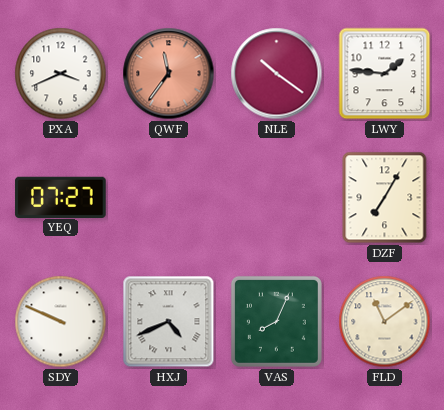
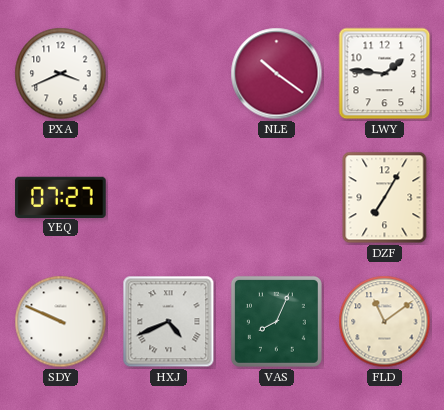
QWF: 11:36 -> none (169, 74)
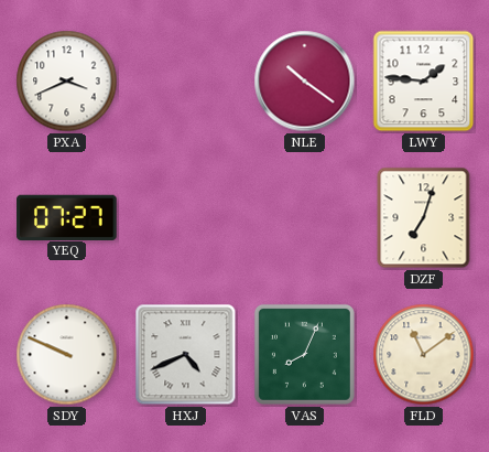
DZF: 7:05 -> 7:03 (424, 218)
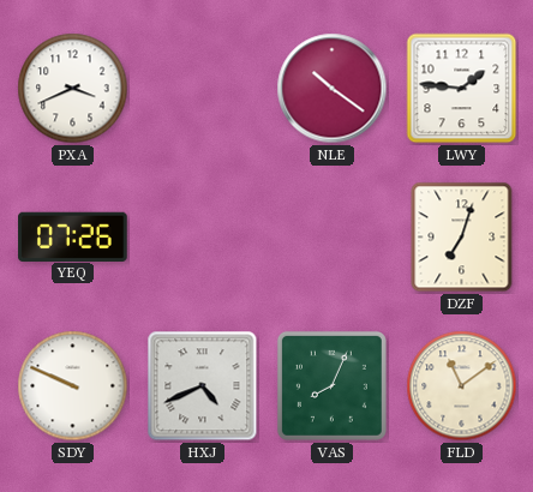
YEQ: 07:27 -> 07:26 (73, 236)
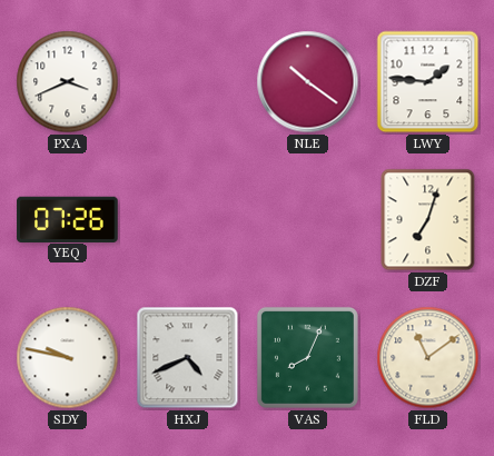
SDY: 9:49 -> 9:47 (68, 358)
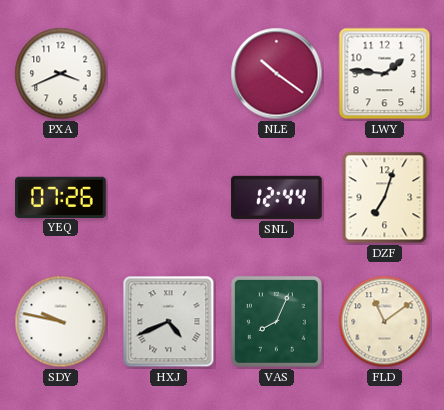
SNL: none -> 12:44 (277, 197)
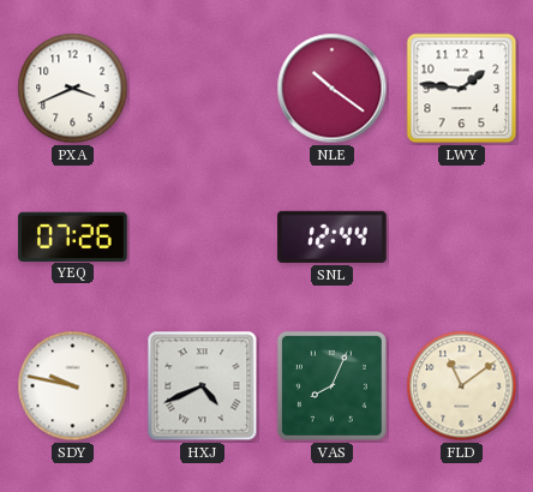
DZF: 7:03 -> none (385, 198)
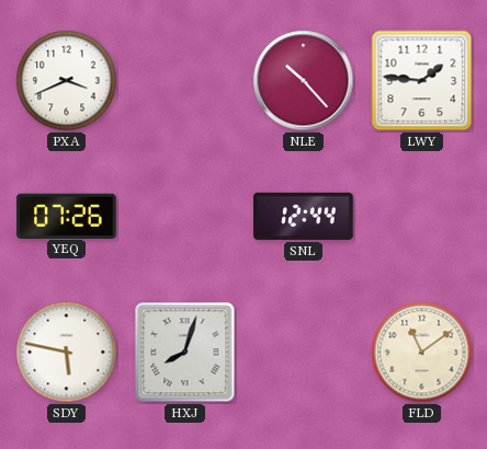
NLE: 10:21 -> 10:23 (304, 81)
SDY: 9:47 -> 5:47 (67, 353)
HXJ: 4:41 -> 8:03 (185, 353)
VAS: 8:04 -> none (331, 385)
